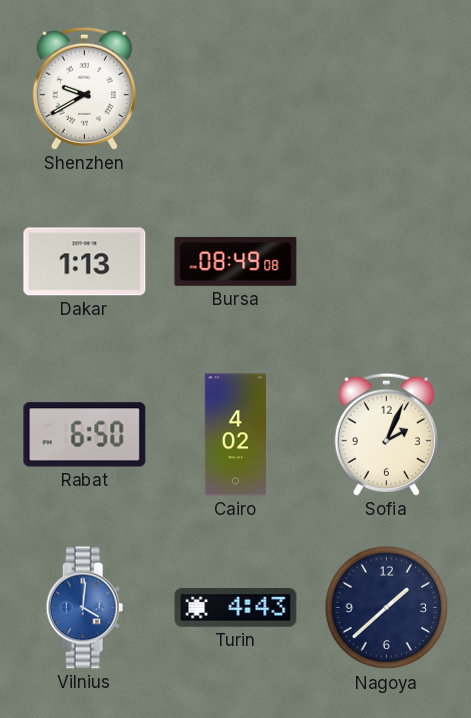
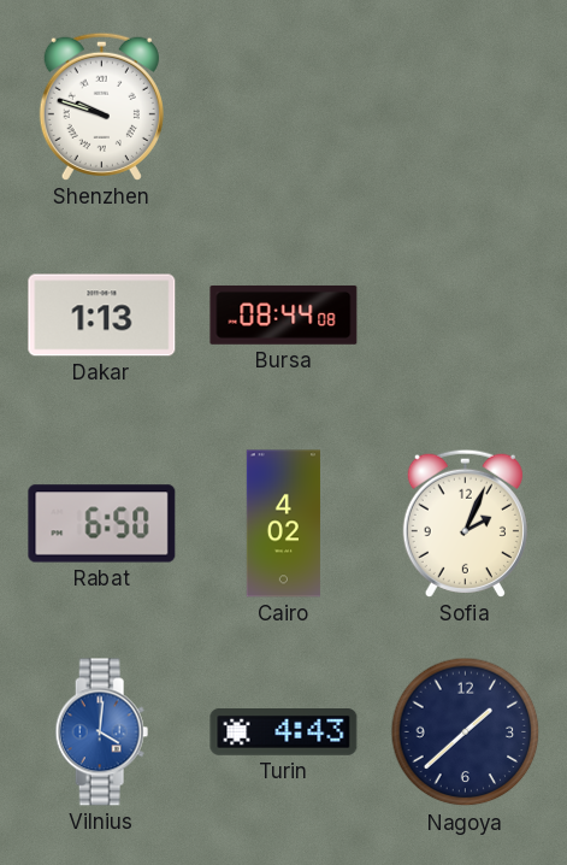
Shenzhen: 9:40 -> 9:48 (101, 106)
Bursa: 08:49 -> 08:44 (284, 314)
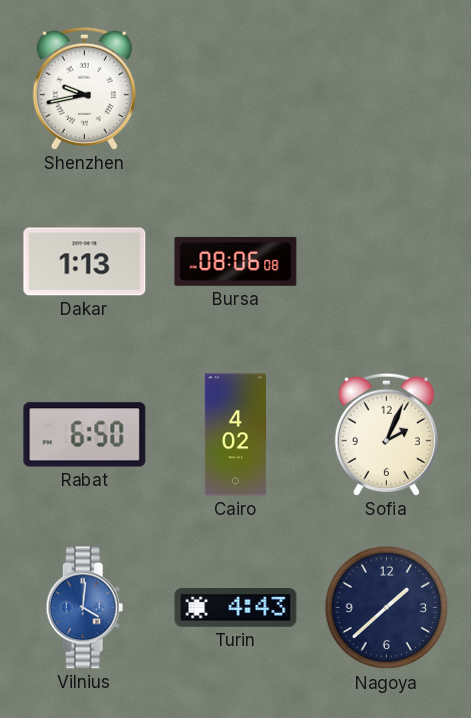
Shenzhen: 9:48 -> 9:43 (84, 88)
Bursa: 08:44 -> 08:06 (236, 261)
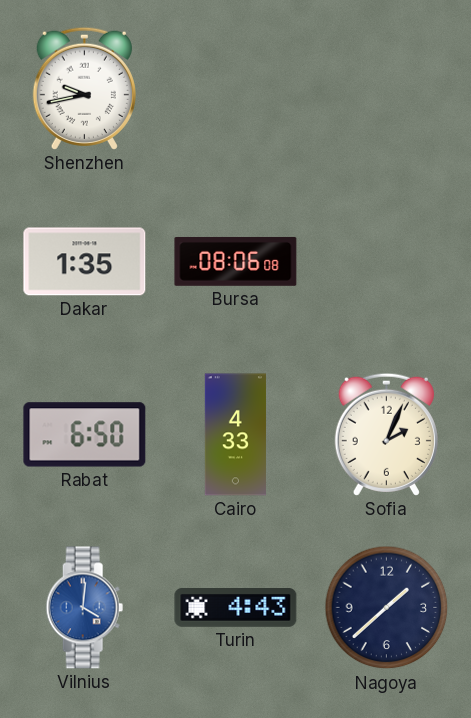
Dakar: 1:13 -> 1:35 (85, 262)
Cairo: 4:02 -> 4:33 (235, 435)
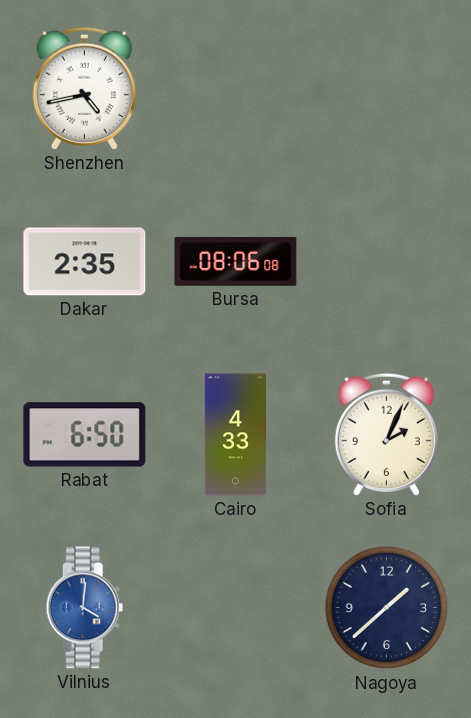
Shenzhen: 9:43 -> 4:43 (84, 88)
Dakar: 1:35 -> 2:35 (85, 262)
Turin: 4:43 -> none (236, 608)
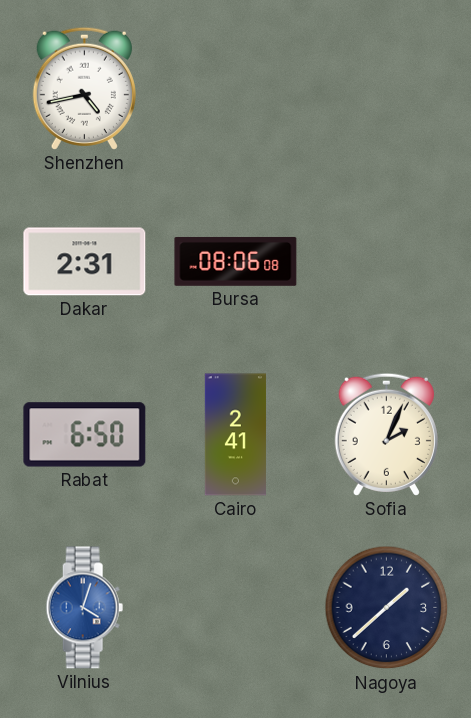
Dakar: 2:35 -> 2:31 (85, 262)
Cairo: 4:33 -> 2:41 (235, 435)
Vilnius: 4:01 -> 4:03 (85, 608)
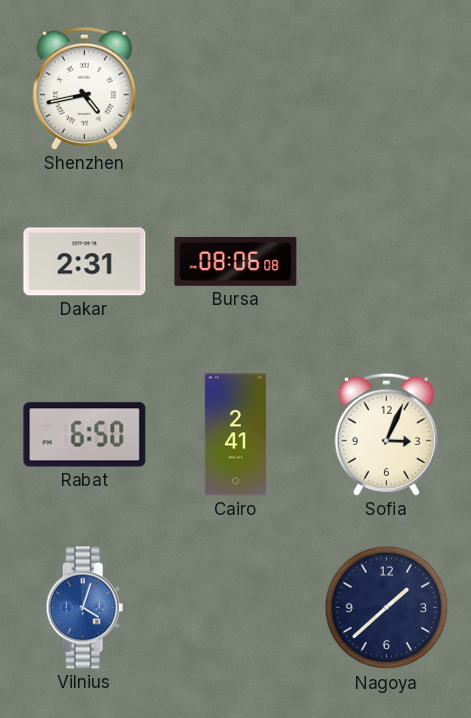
Sofia: 2:04 -> 3:04 (386, 434)
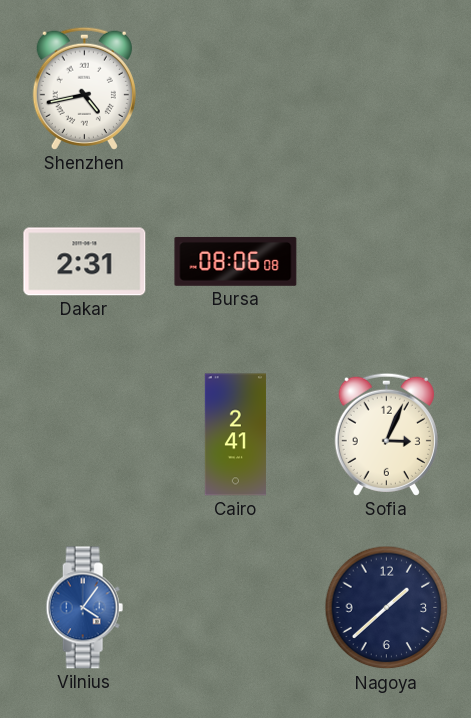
Rabat: 6:50 -> none (85, 435)
Vilnius: 4:03 -> 4:06 (85, 608)
